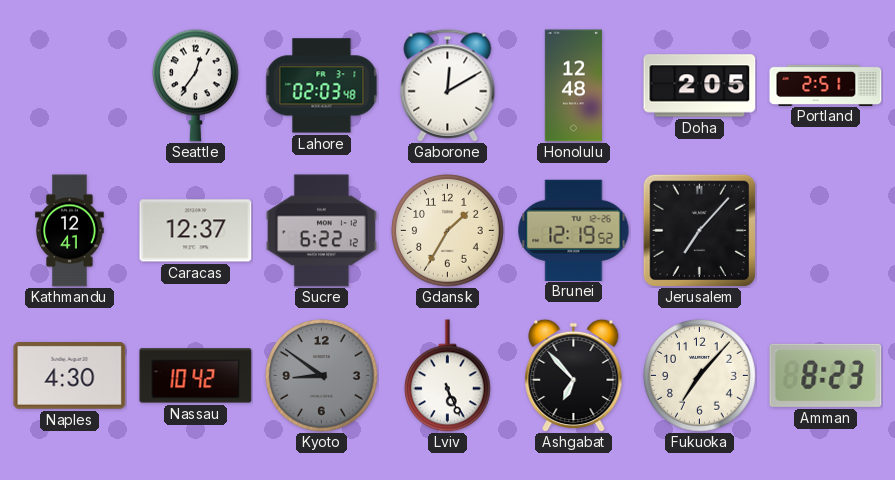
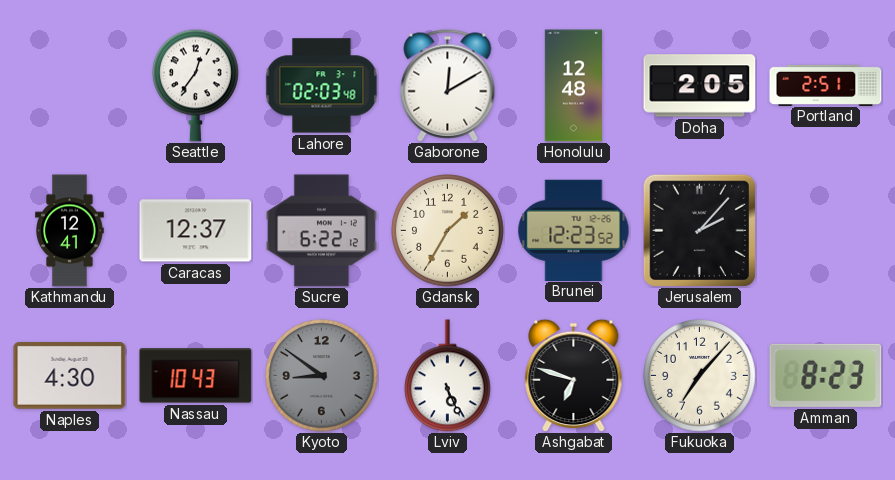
Brunei: 12:19 -> 12:23 (574, 230)
Jerusalem: 7:07 -> 2:07 (699, 230)
Nassau: 10:42 -> 10:43 (196, 376)
Ashgabat: 6:53 -> 6:48 (574, 375)
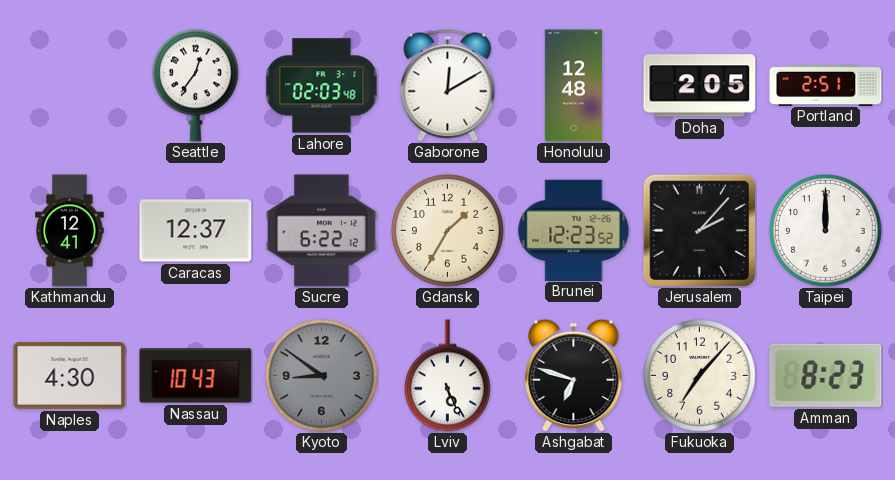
Taipei: none -> 12:00 (826, 231)
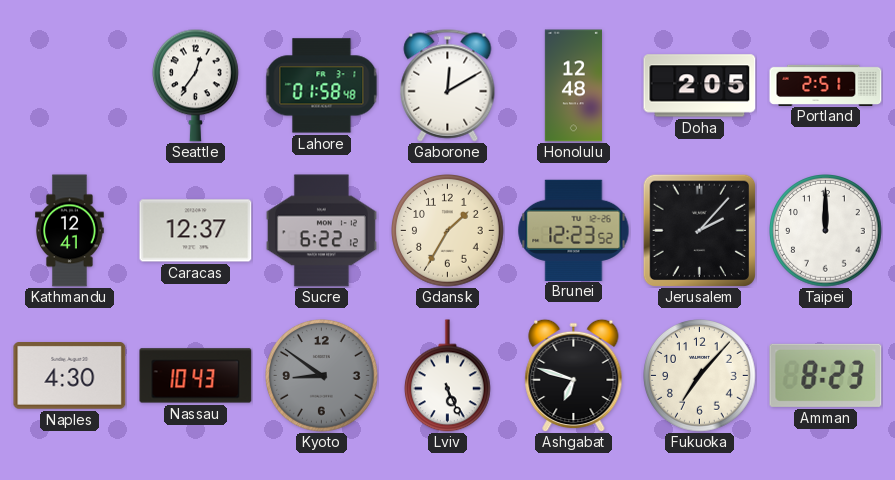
Lahore: 02:03 -> 01:58 (322, 86)
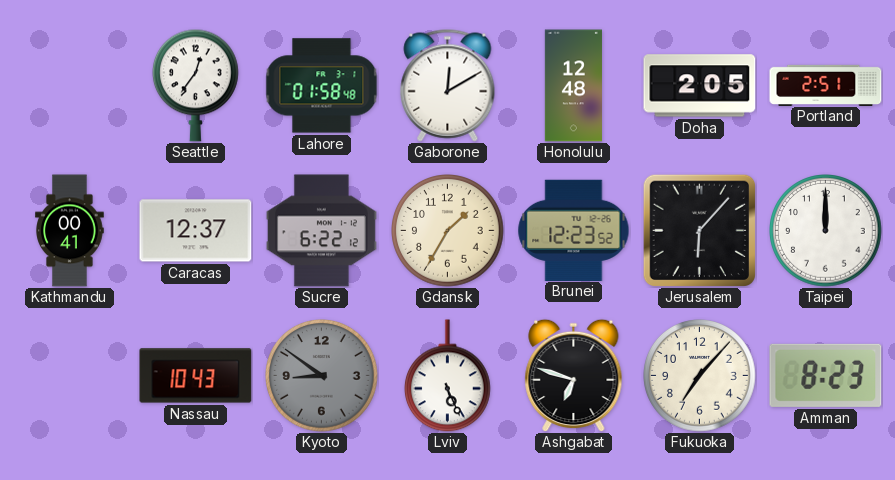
Kathmandu: 12:41 -> 00:41 (70, 231)
Jerusalem: 2:07 -> 6:07 (699, 230)
Naples: 4:30 -> none (70, 376)
